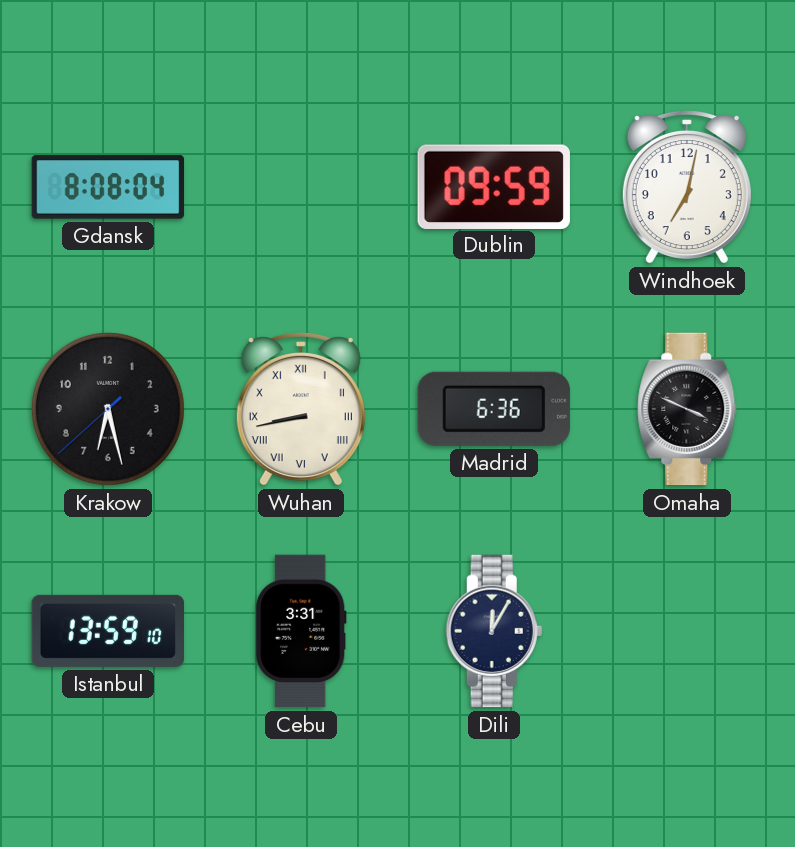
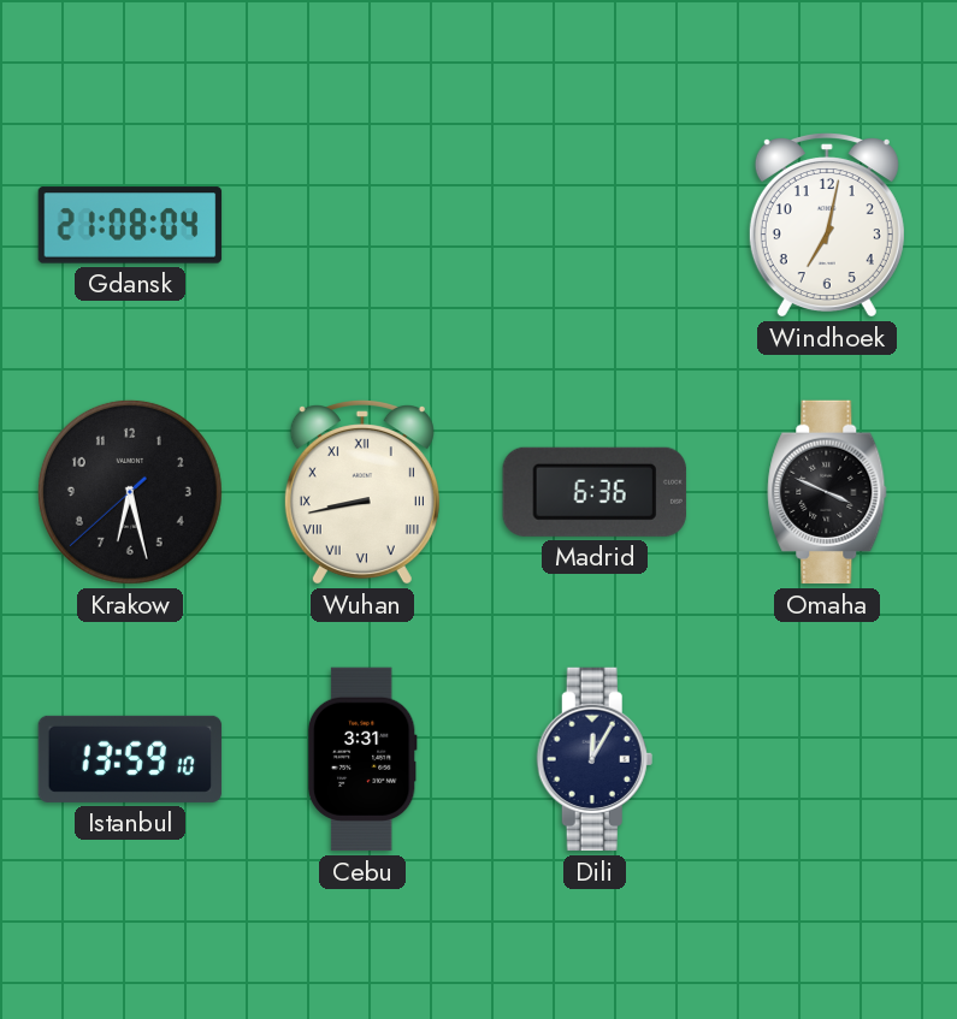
Gdansk: 8:08 -> 21:08 (130, 225)
Dublin: 09:59 -> none (494, 186)
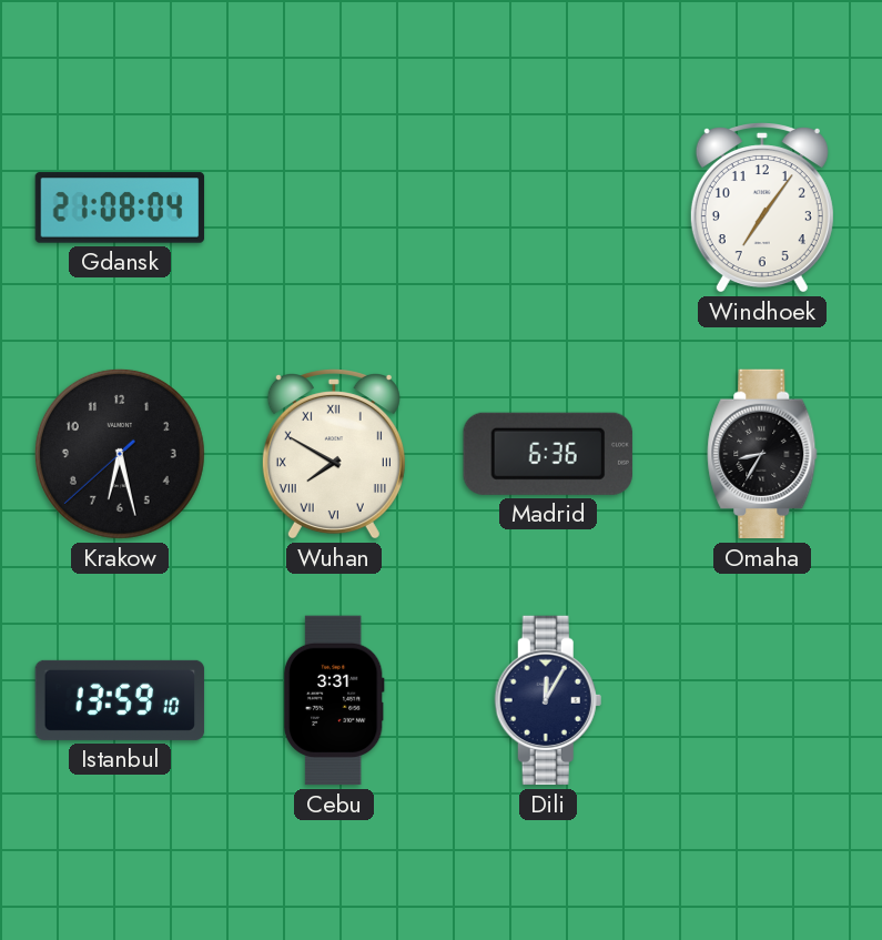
Windhoek: 7:02 -> 7:06 (762, 209)
Wuhan: 8:43 -> 7:50 (334, 455)
Omaha: 3:49 -> 8:35 (762, 454)
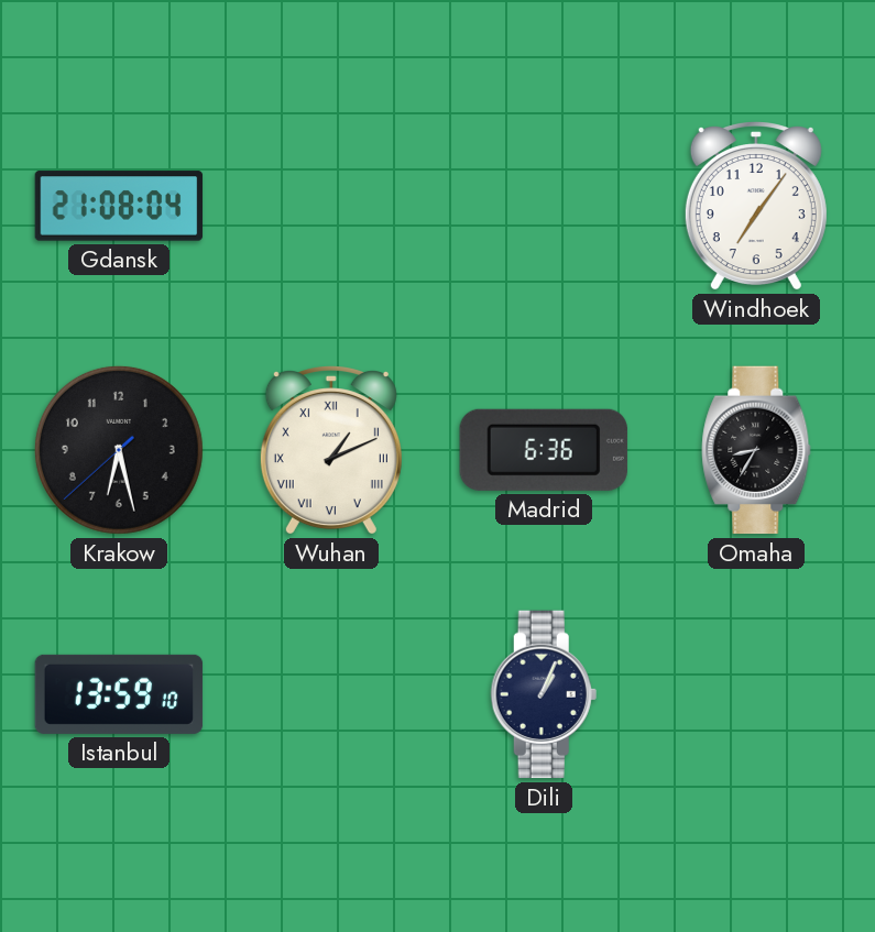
Wuhan: 7:50 -> 1:11 (331, 451)
Cebu: 3:31 -> none (334, 700)
Dili: 12:05 -> 1:04 (544, 694)
